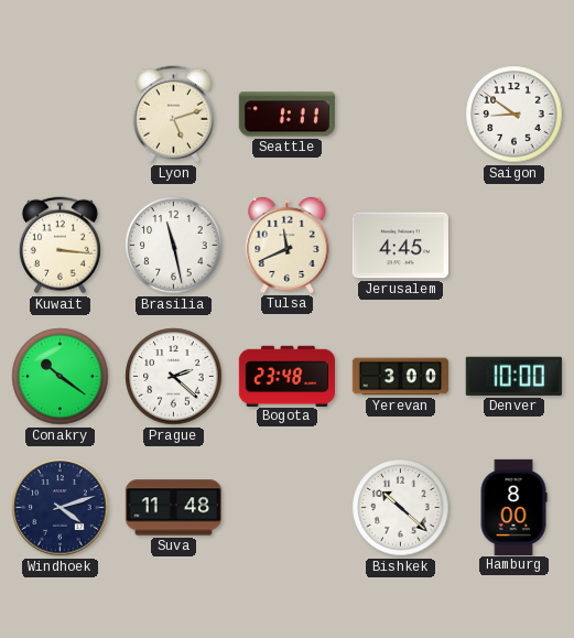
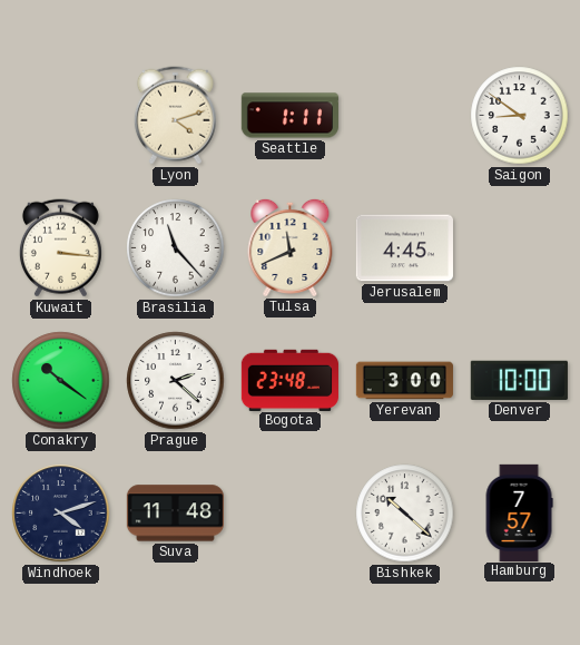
Lyon: 5:12 -> 4:12 (175, 116)
Brasilia: 11:28 -> 11:23 (176, 248)
Hamburg: 8:00 -> 7:57 (519, 512)
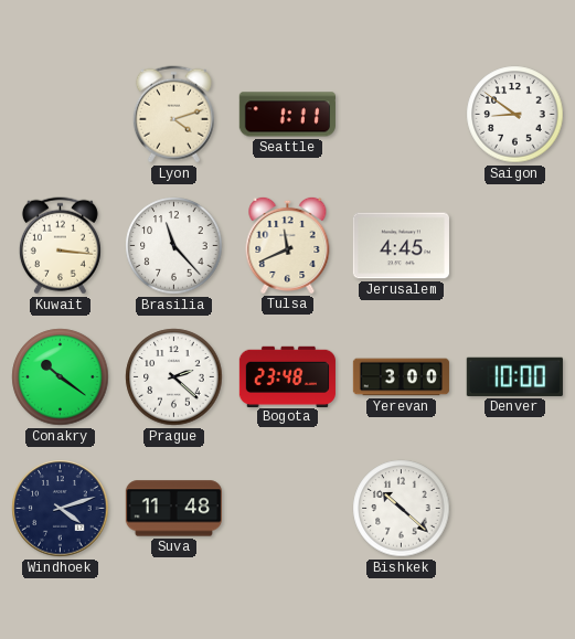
Hamburg: 7:57 -> none (519, 512)
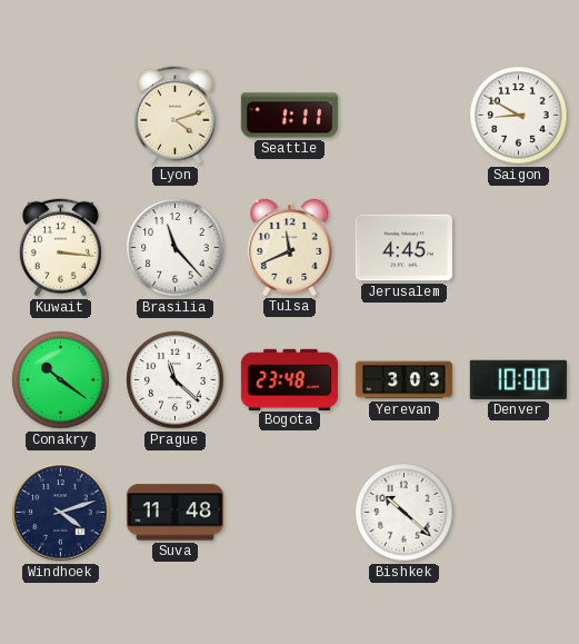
Saigon: 8:51 -> 8:50 (519, 116)
Prague: 2:22 -> 11:22 (176, 380)
Yerevan: 3:00 -> 3:03 (403, 380)
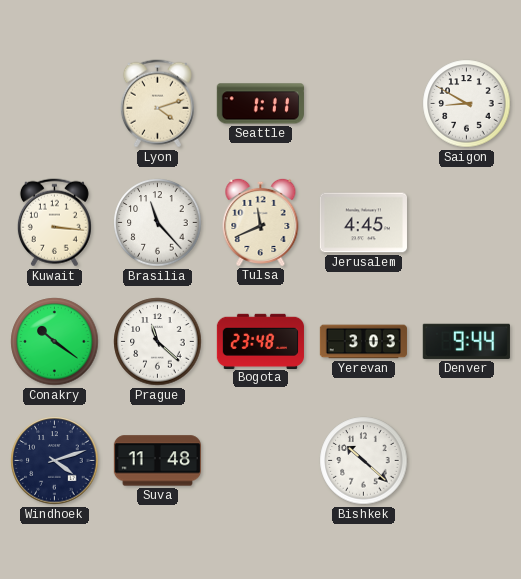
Denver: 10:00 -> 9:44 (466, 341)
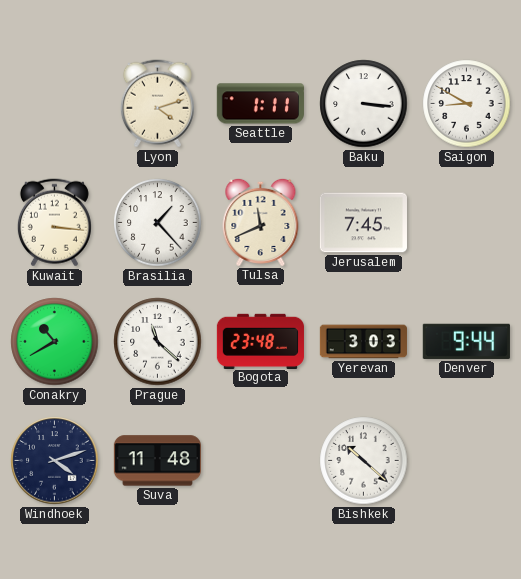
Baku: none -> 3:16 (364, 104)
Brasilia: 11:23 -> 1:23 (158, 223)
Jerusalem: 4:45 -> 7:45 (363, 223)
Conakry: 10:21 -> 10:40 (55, 342)
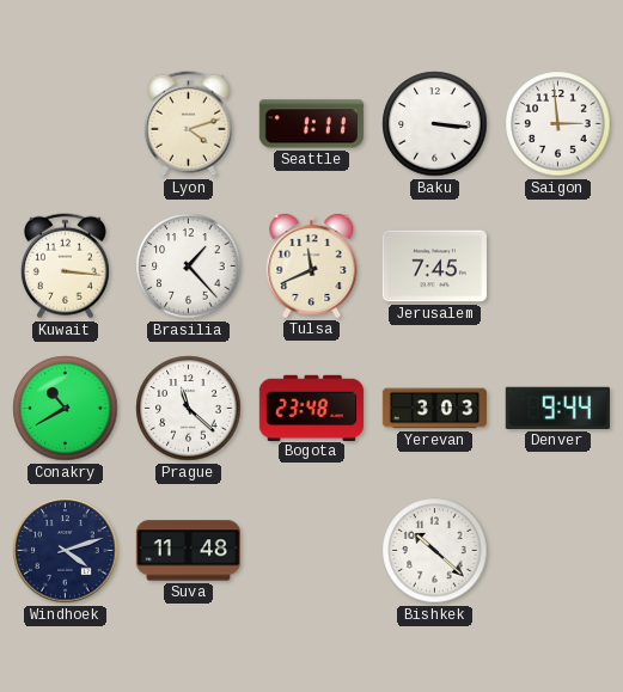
Saigon: 8:50 -> 2:59 (558, 124)
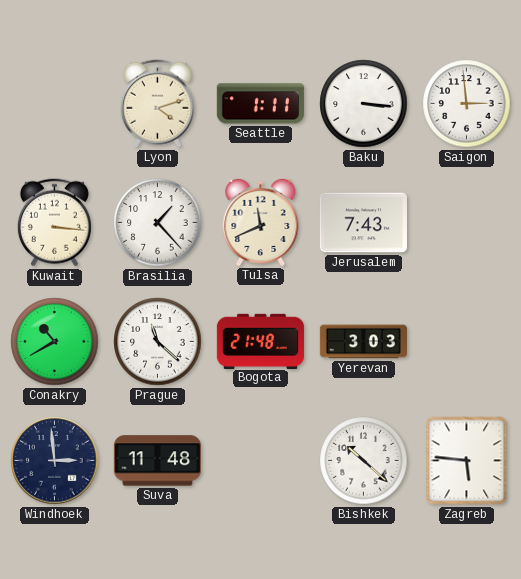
Jerusalem: 7:45 -> 7:43 (363, 223)
Bogota: 23:48 -> 21:48 (260, 341)
Denver: 9:44 -> none (557, 408)
Windhoek: 4:12 -> 2:59 (55, 461)
Zagreb: none -> 5:46 (467, 461)
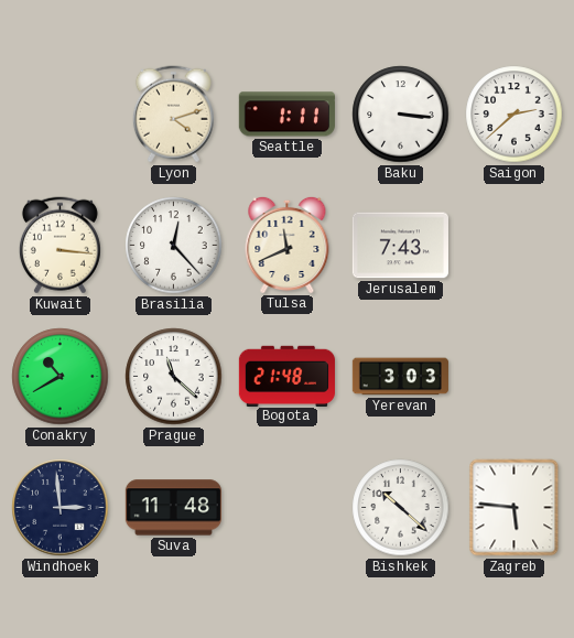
Saigon: 2:59 -> 2:38 (515, 115)
Brasilia: 1:23 -> 12:23 (174, 246)
